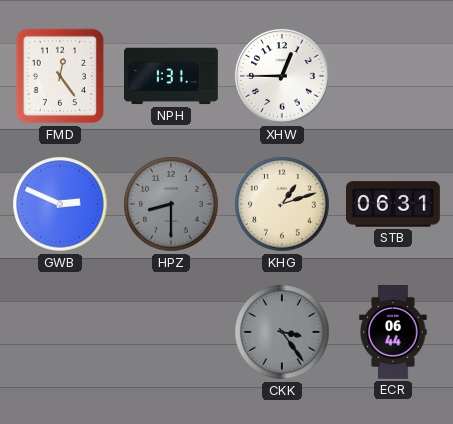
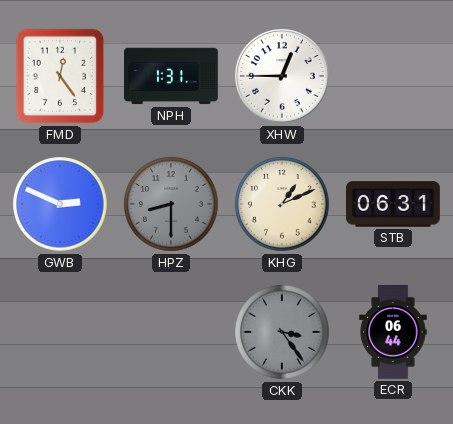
KHG: 1:12 -> 1:11 (282, 204)
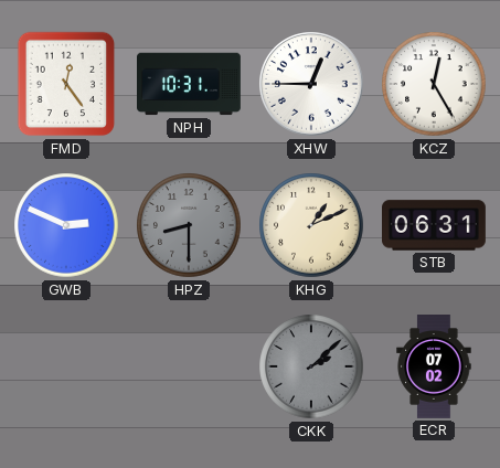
NPH: 1:31 -> 10:31 (190, 84)
KCZ: none -> 12:25 (434, 84)
CKK: 3:24 -> 2:08 (311, 366)
ECR: 06:44 -> 07:02 (434, 368)
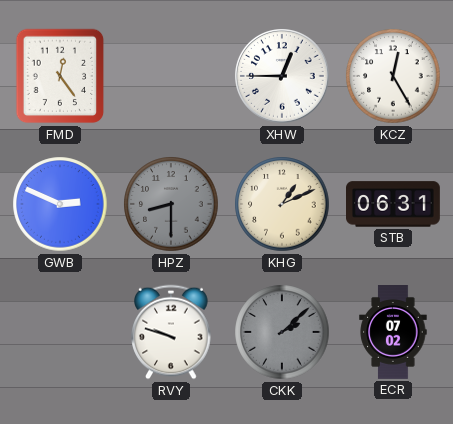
NPH: 10:31 -> none (190, 84)
RVY: none -> 9:48 (171, 332)
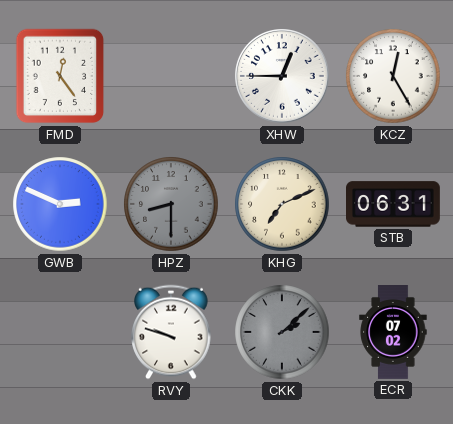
KHG: 1:11 -> 7:11 (282, 204)
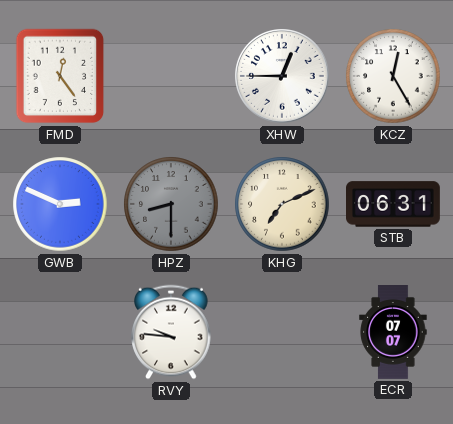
RVY: 9:48 -> 9:46 (171, 332)
CKK: 2:08 -> none (282, 332)
ECR: 07:02 -> 07:07 (393, 333)
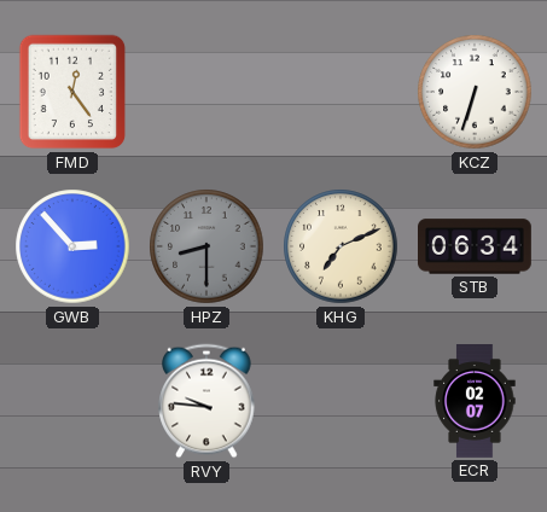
XHW: 12:45 -> none (283, 77)
KCZ: 12:25 -> 6:33 (475, 92)
GWB: 2:49 -> 2:53 (72, 246)
STB: 06:31 -> 06:34 (476, 246)
ECR: 07:07 -> 02:07 (475, 402)
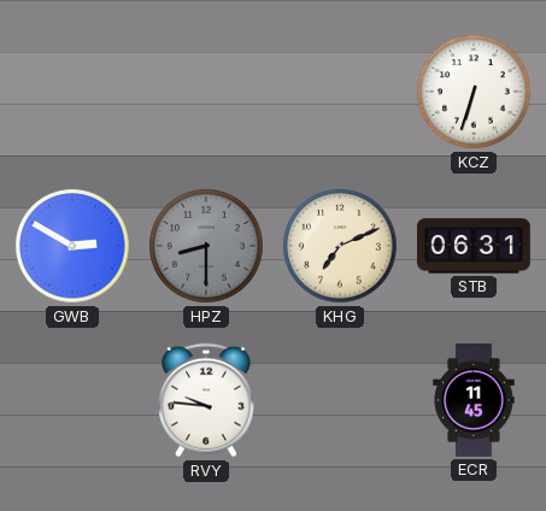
FMD: 12:24 -> none (72, 92)
GWB: 2:53 -> 2:50 (72, 246)
STB: 06:34 -> 06:31 (475, 246)
ECR: 02:07 -> 11:45 (474, 401)
